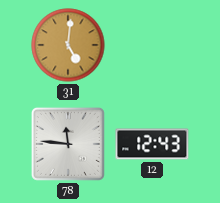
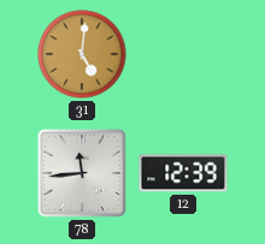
78: 11:46 -> 11:44 (82, 173)
12: 12:43 -> 12:39 (183, 173)
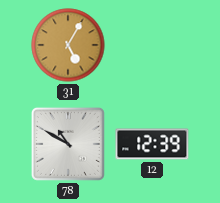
31: 5:01 -> 5:05 (68, 45)
78: 11:44 -> 10:50 (68, 144)
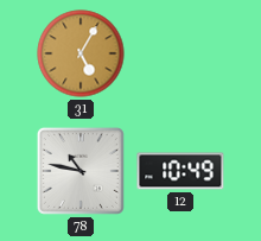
78: 10:50 -> 10:47 (81, 171)
12: 12:39 -> 10:49 (180, 171)
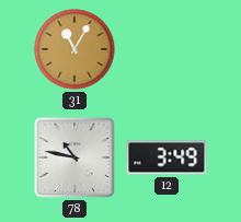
31: 5:05 -> 11:05 (74, 49)
12: 10:49 -> 3:49 (167, 157)
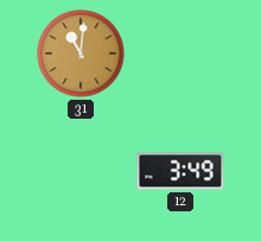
31: 11:05 -> 11:01 (81, 53)
78: 10:47 -> none (74, 157)
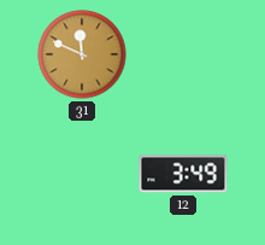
31: 11:01 -> 11:49 (82, 54)
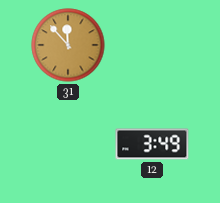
31: 11:49 -> 11:53 (68, 45)
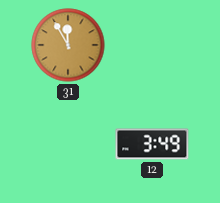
31: 11:53 -> 11:55 (68, 45)
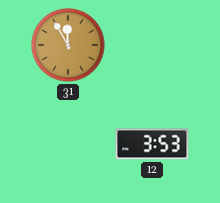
12: 3:49 -> 3:53 (152, 144)
